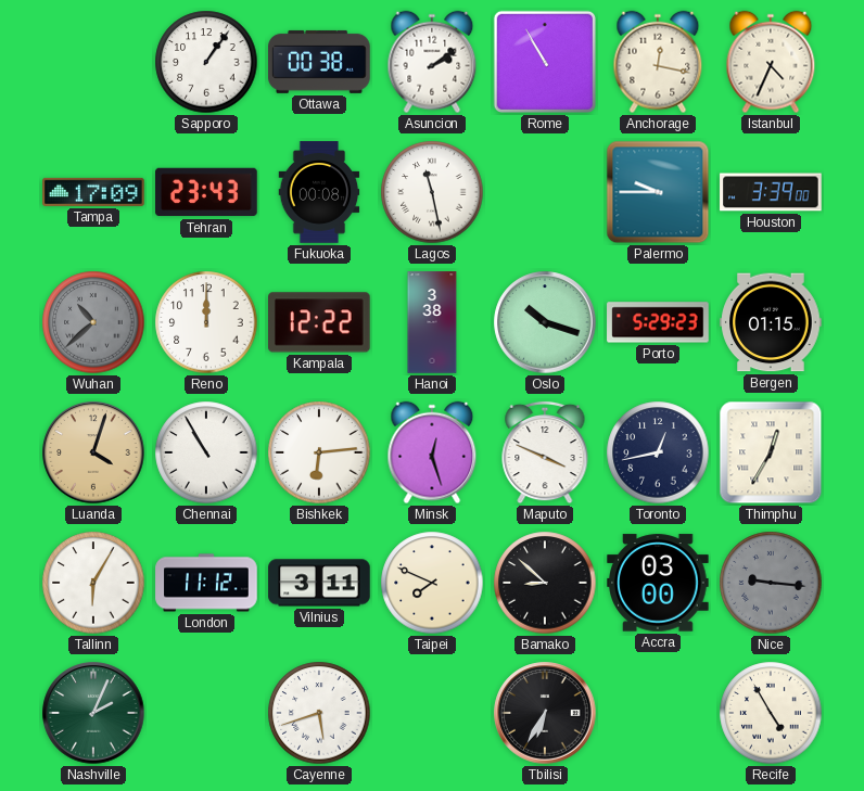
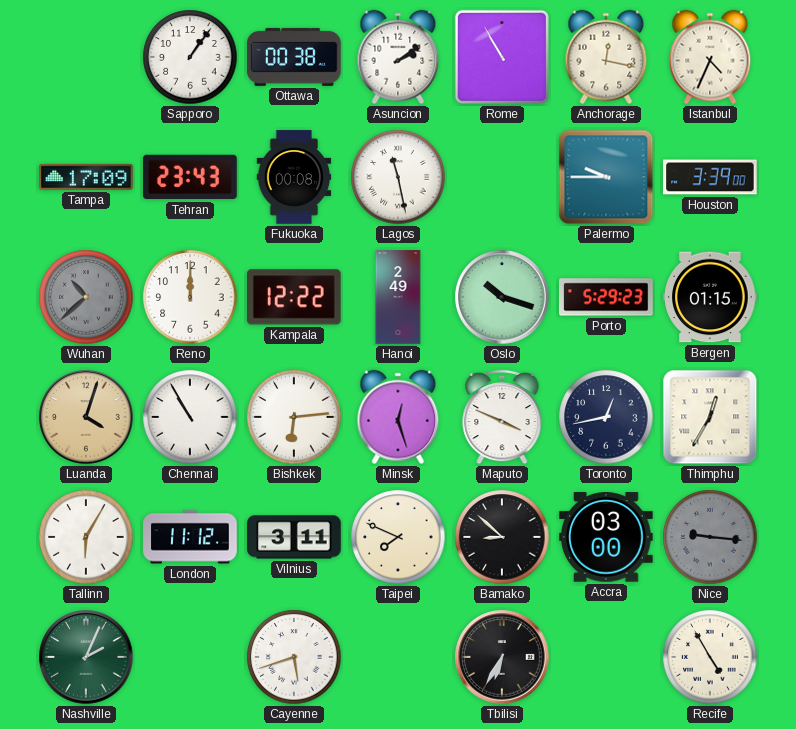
Hanoi: 3:38 -> 2:49 (398, 297)
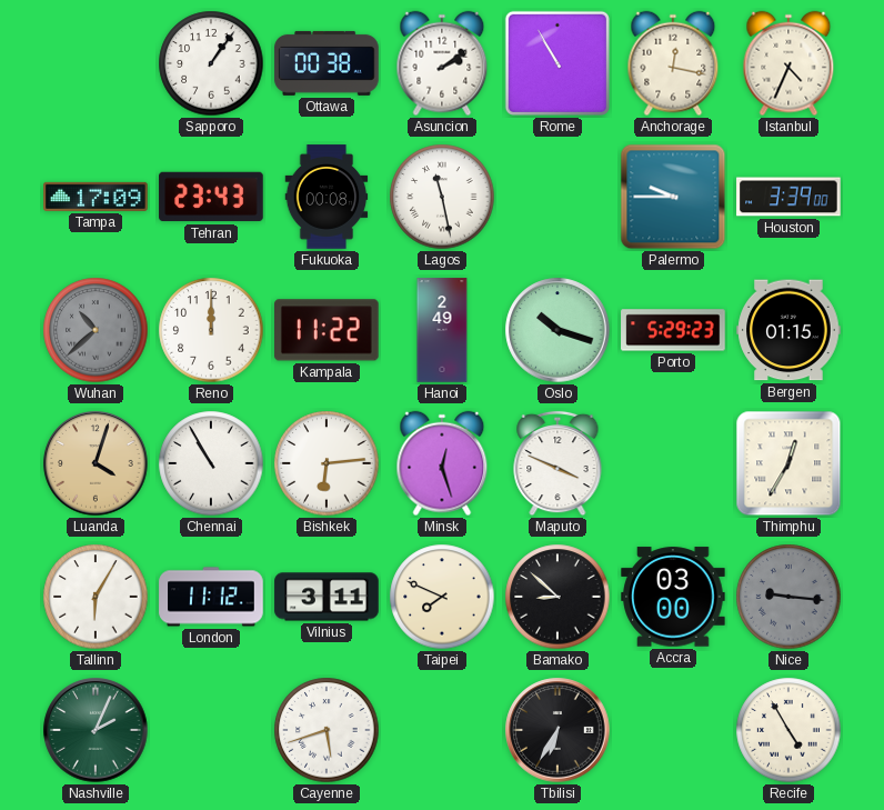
Kampala: 12:22 -> 11:22 (328, 330)
Toronto: 12:43 -> none (606, 417)
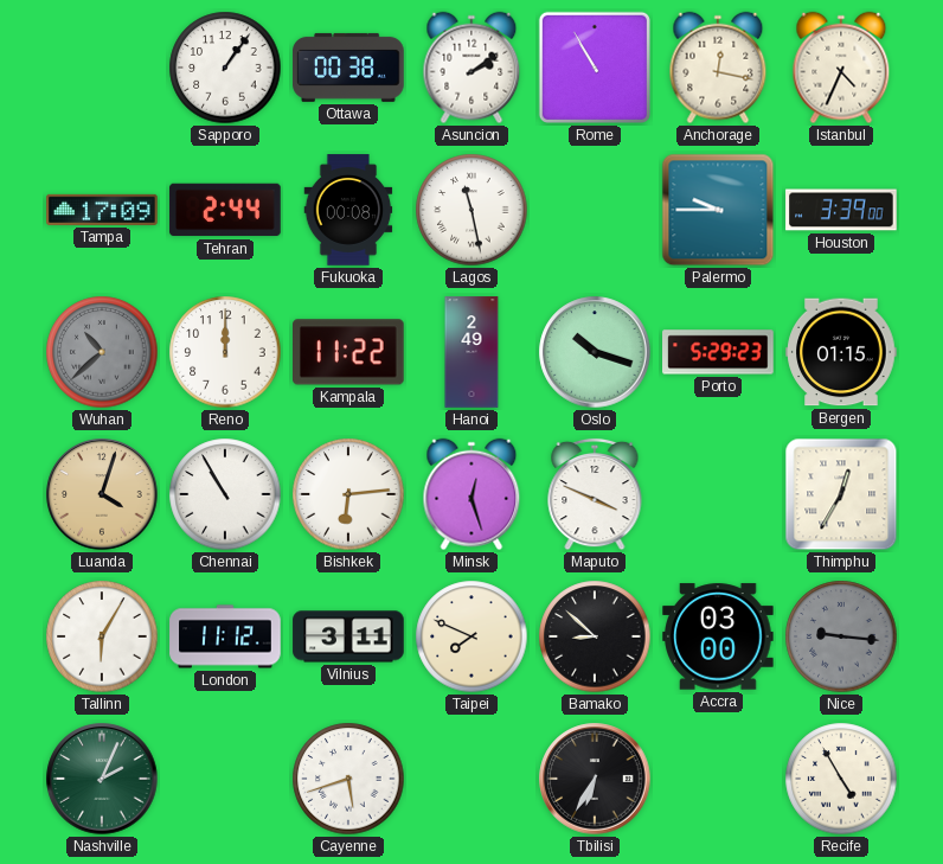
Tehran: 23:43 -> 2:44 (225, 210)
